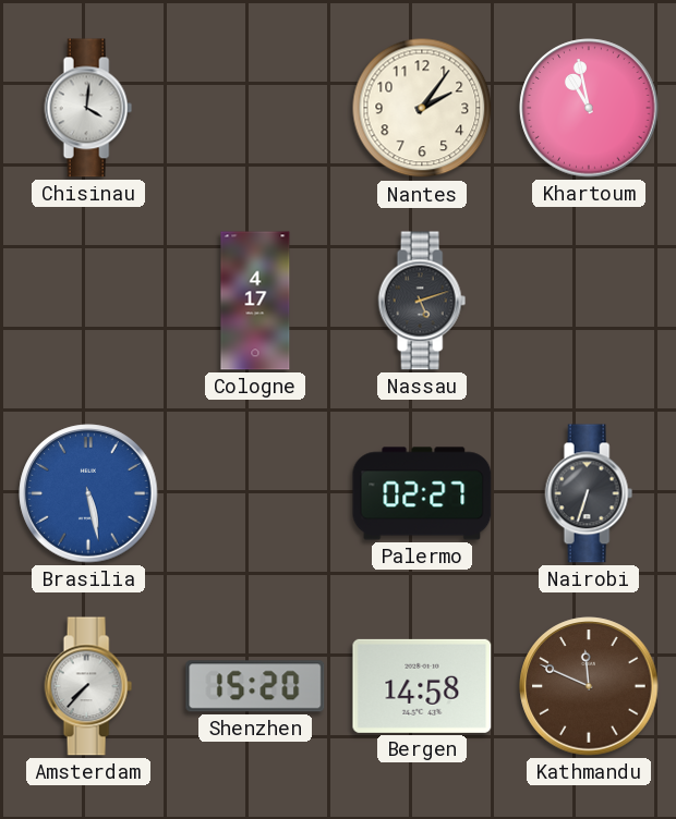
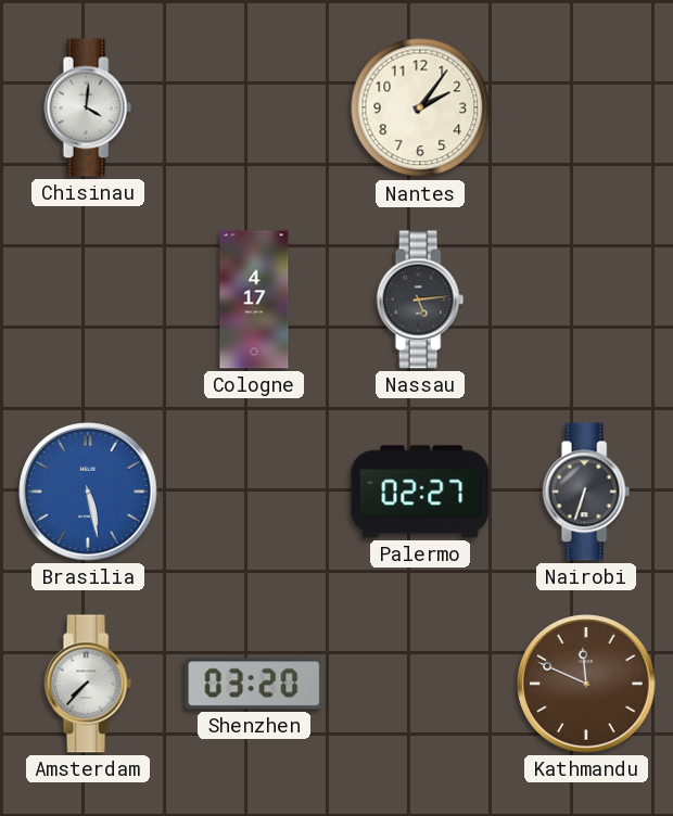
Khartoum: 10:58 -> none (589, 108)
Nassau: 5:12 -> 5:14 (420, 299)
Shenzhen: 15:20 -> 03:20 (254, 684)
Bergen: 14:58 -> none (422, 686)
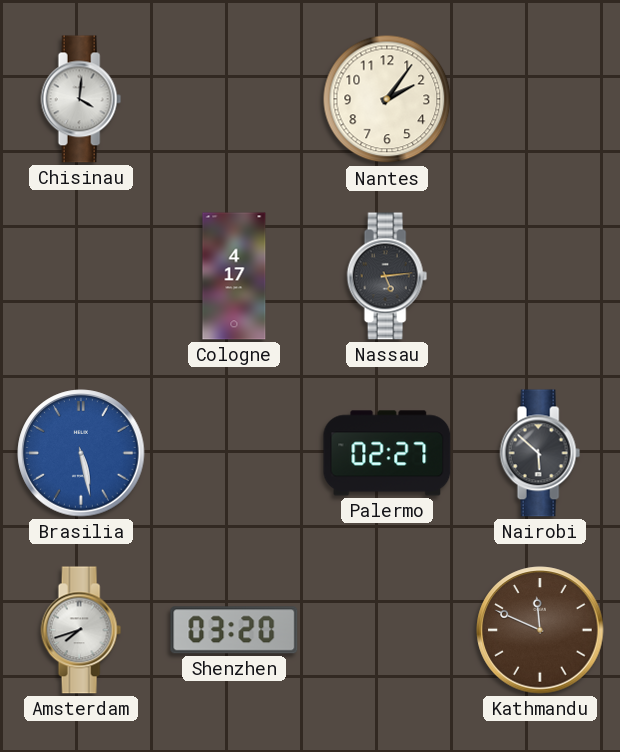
Nairobi: 6:33 -> 5:52 (540, 453)
Amsterdam: 7:37 -> 7:42 (81, 630)
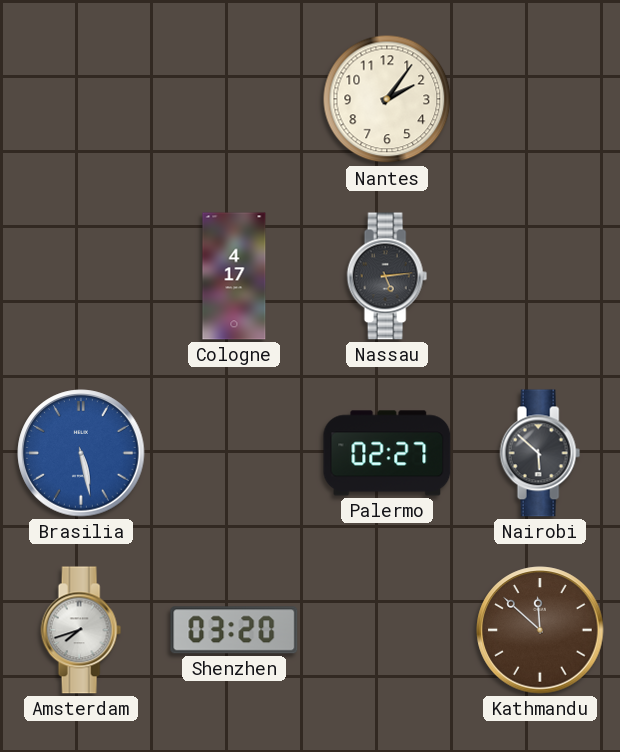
Chisinau: 4:01 -> none (81, 99)
Kathmandu: 11:49 -> 11:52 (540, 630)
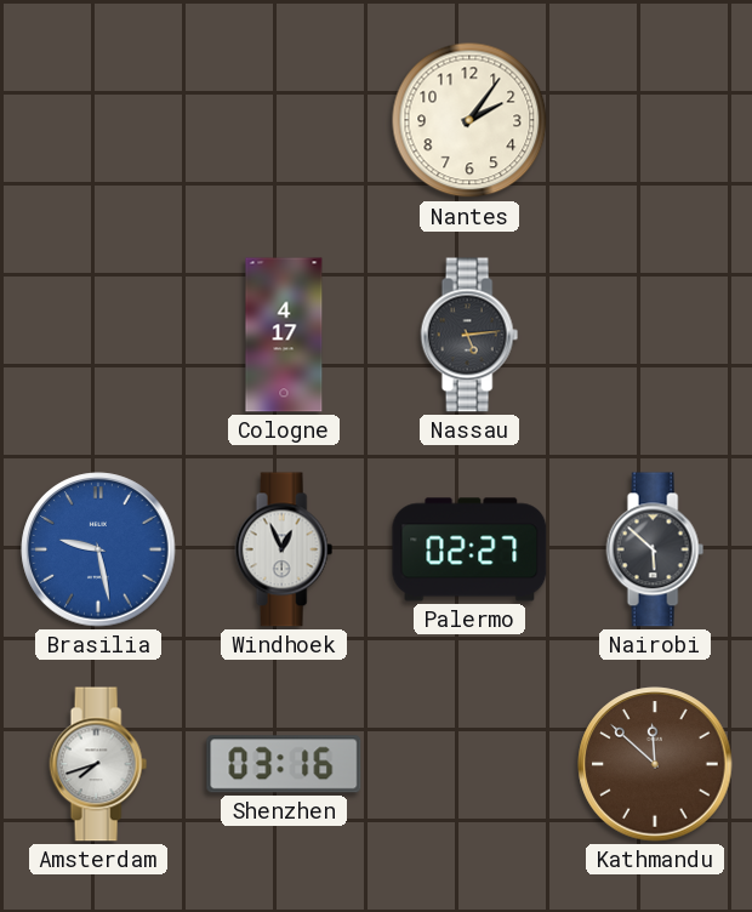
Brasilia: 5:28 -> 9:28 (98, 549)
Windhoek: none -> 12:56 (284, 549)
Shenzhen: 03:20 -> 03:16 (284, 764)
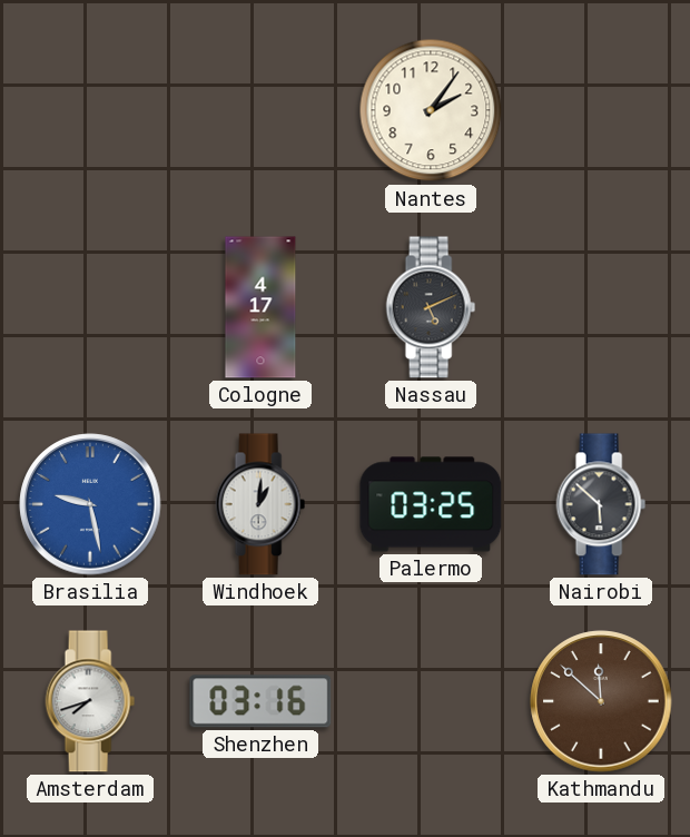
Nassau: 5:14 -> 5:11 (431, 307)
Windhoek: 12:56 -> 1:01 (260, 504)
Palermo: 02:27 -> 03:25 (431, 504)
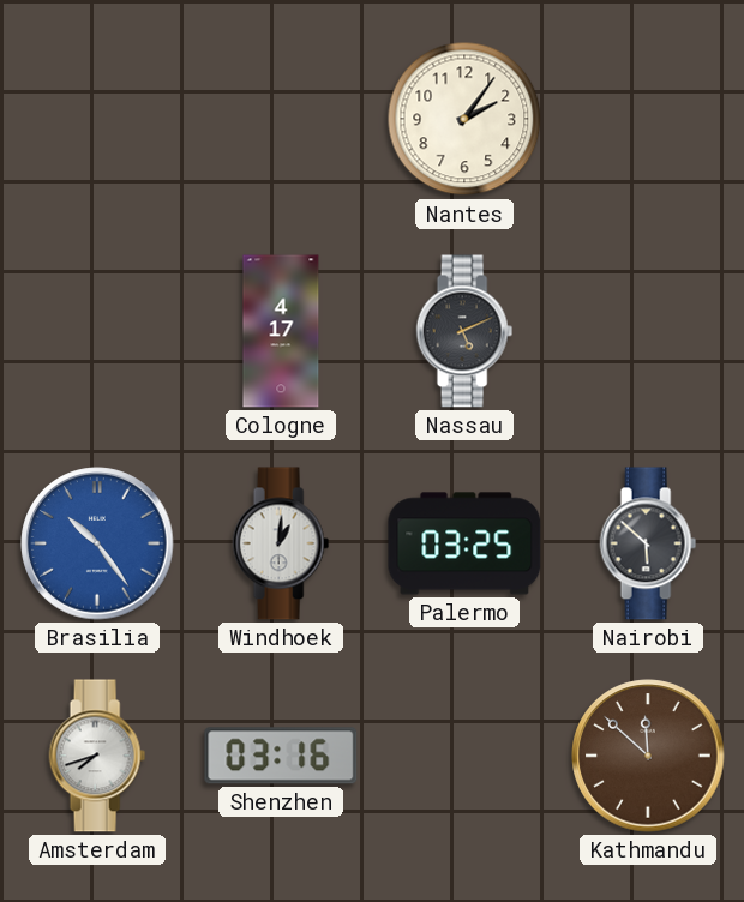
Brasilia: 9:28 -> 10:24 (97, 543)
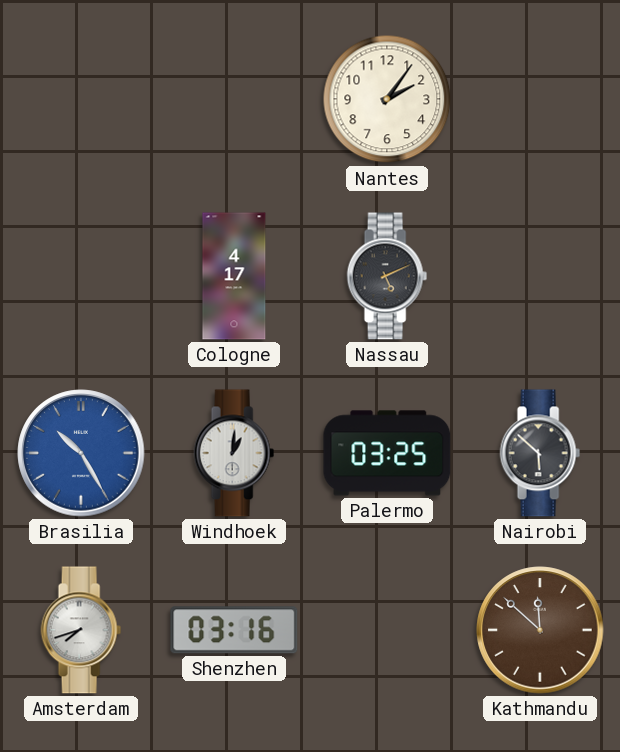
Brasilia: 10:24 -> 10:25 (81, 453)
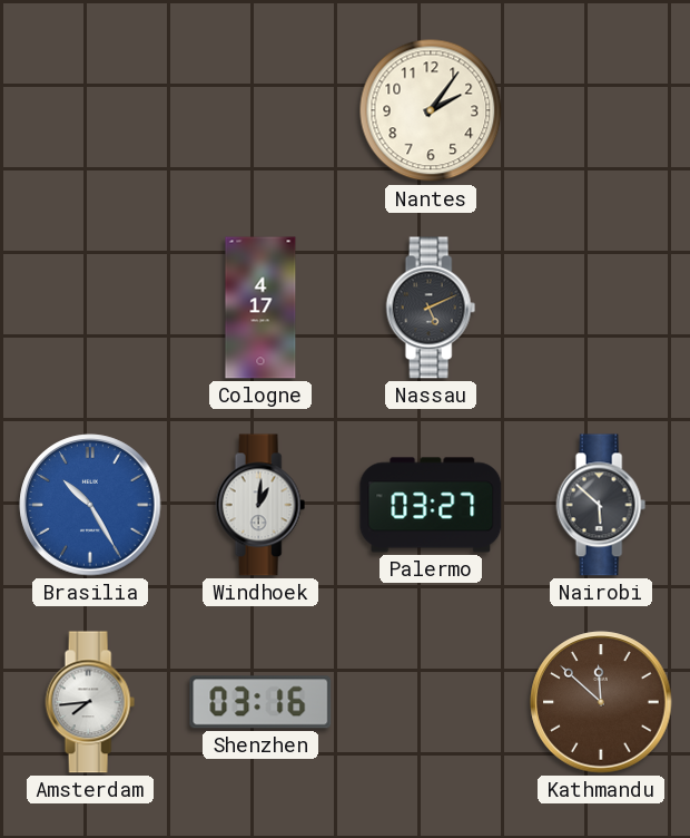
Palermo: 03:25 -> 03:27 (431, 505)
Amsterdam: 7:42 -> 7:44 (90, 702)
